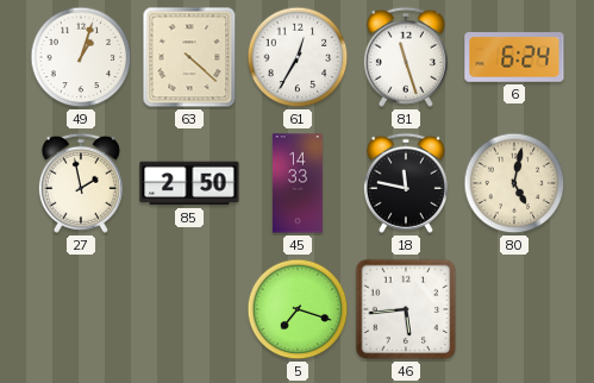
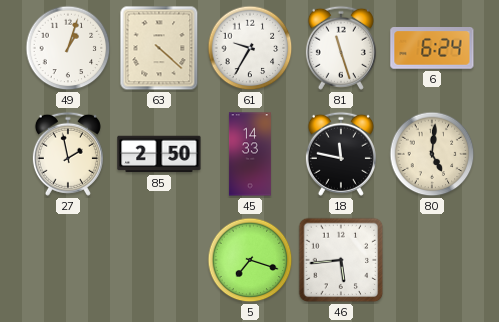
61: 12:35 -> 9:35 (250, 48)
80: 5:02 -> 5:01 (432, 154)
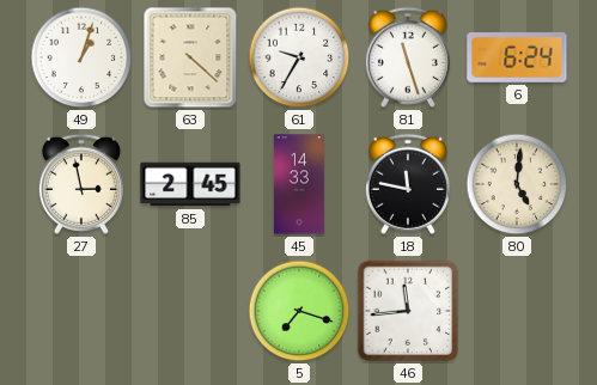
27: 1:58 -> 2:58 (81, 184)
85: 2:50 -> 2:45 (190, 184)
46: 5:44 -> 11:44 (408, 311)
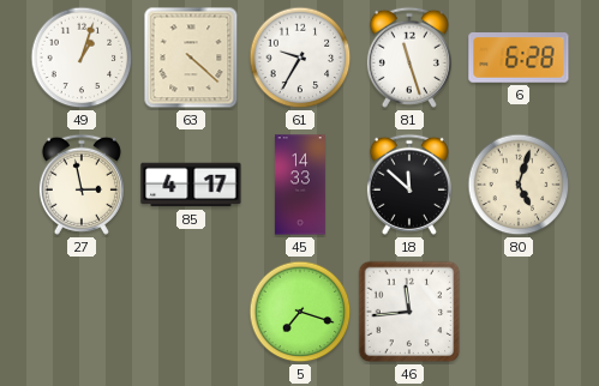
6: 6:24 -> 6:28 (519, 58)
85: 2:45 -> 4:17 (191, 185)
18: 11:47 -> 11:52 (409, 185)
80: 5:01 -> 5:03 (519, 185)
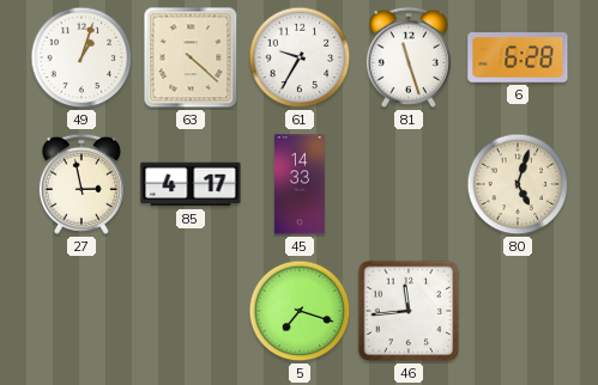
18: 11:52 -> none (409, 185)
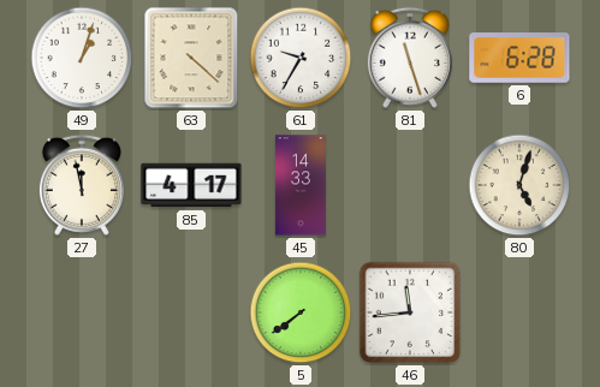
27: 2:58 -> 11:58 (82, 185)
5: 7:18 -> 7:39 (301, 312)
